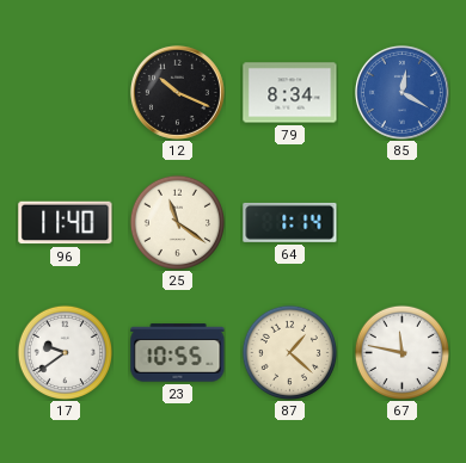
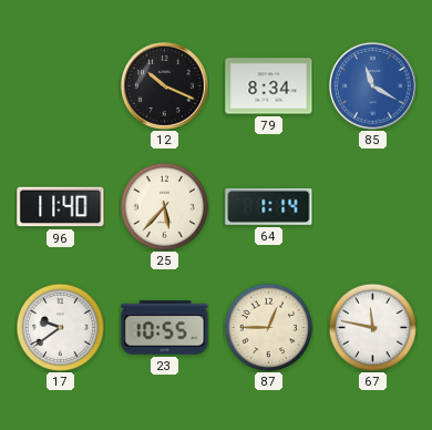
85: 12:20 -> 11:20 (372, 85)
25: 11:21 -> 5:37 (164, 206)
87: 1:22 -> 12:45 (268, 327)
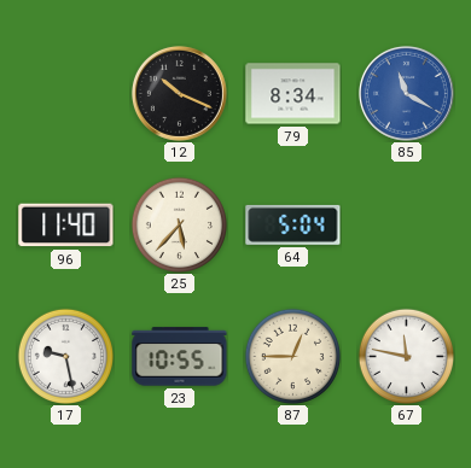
64: 1:14 -> 5:04 (293, 224)
17: 9:39 -> 9:28 (65, 356)
